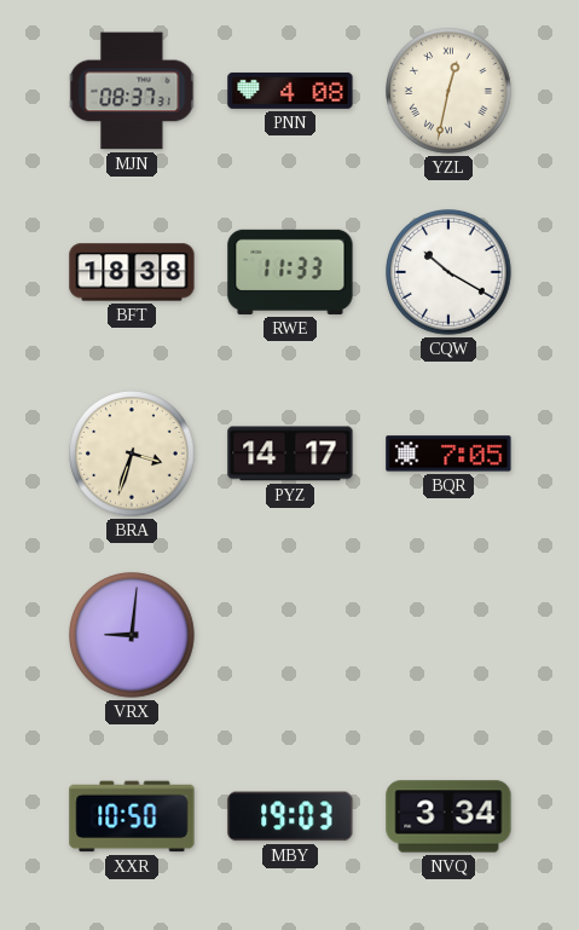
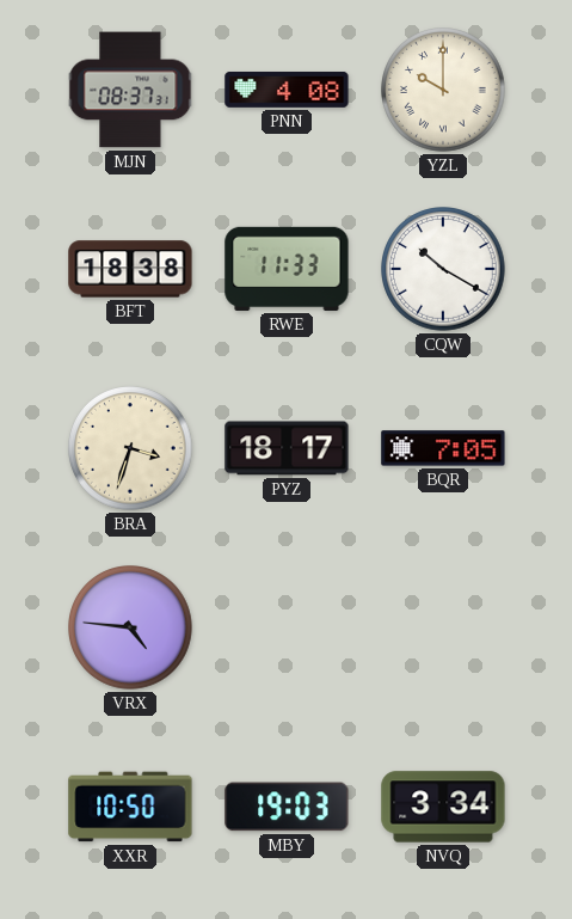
YZL: 12:32 -> 10:00 (443, 91)
PYZ: 14:17 -> 18:17 (287, 448)
VRX: 9:01 -> 4:46 (130, 629)
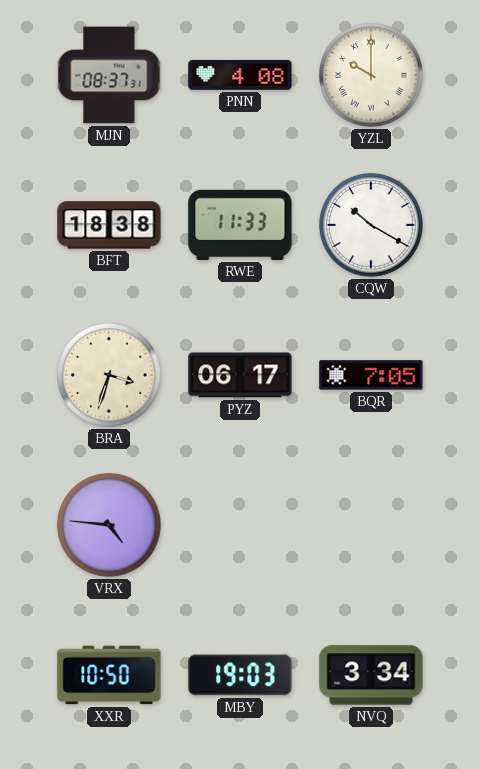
PYZ: 18:17 -> 06:17 (240, 375)
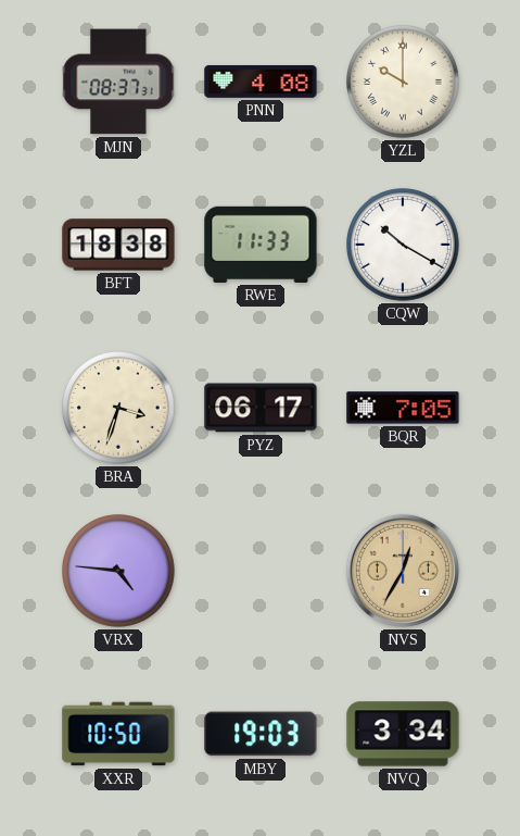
NVS: none -> 12:35 (403, 571)
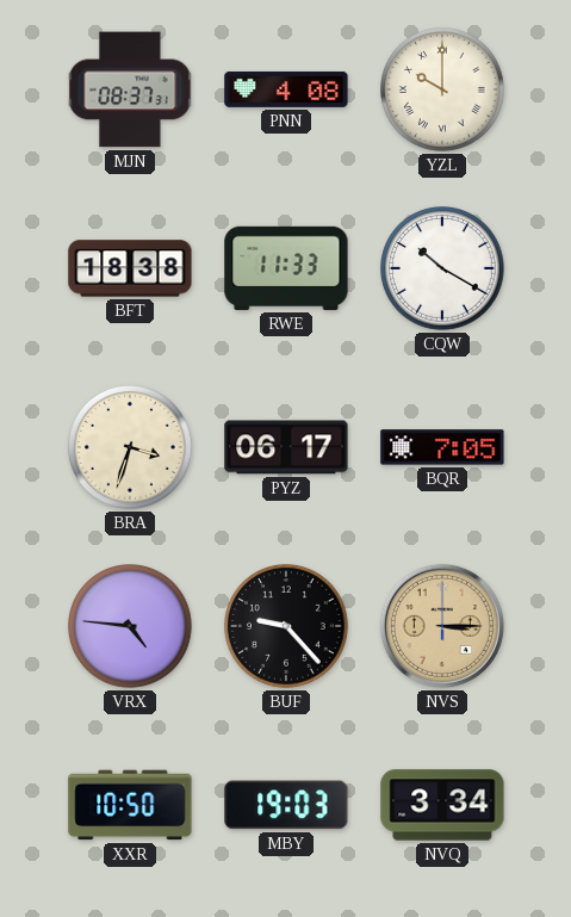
BUF: none -> 9:23 (286, 627)
NVS: 12:35 -> 3:15 (442, 626)
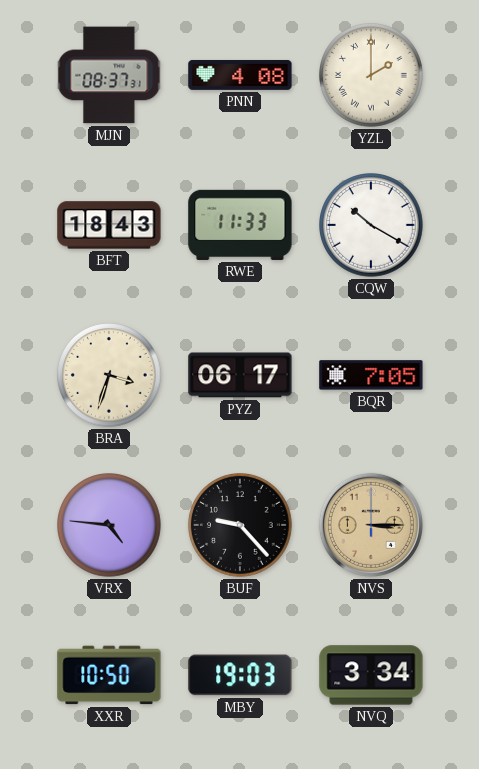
YZL: 10:00 -> 2:00 (371, 76)
BFT: 18:38 -> 18:43 (109, 225)
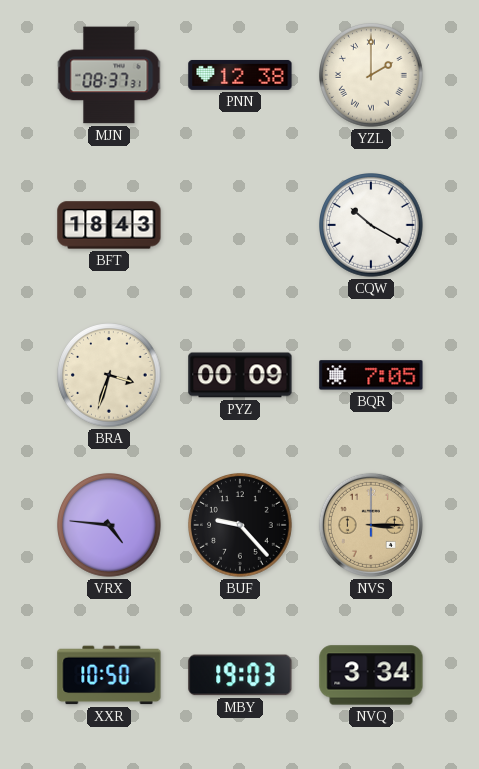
PNN: 4:08 -> 12:38 (240, 75)
RWE: 11:33 -> none (240, 225)
PYZ: 06:17 -> 00:09 (240, 375)
